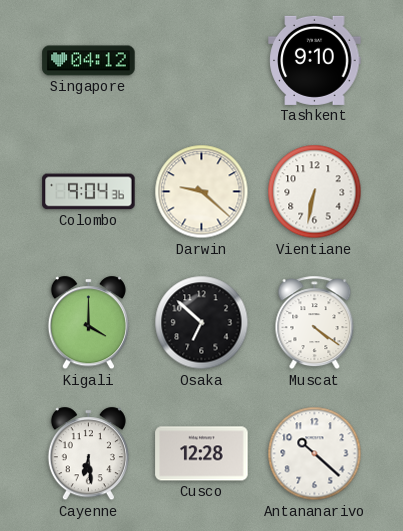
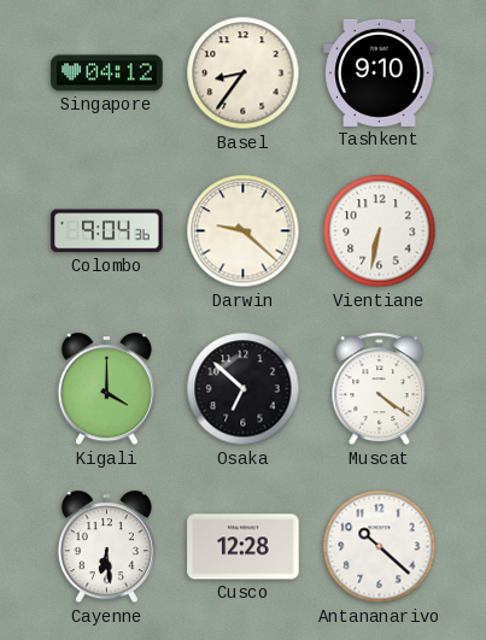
Basel: none -> 8:36 (244, 74)
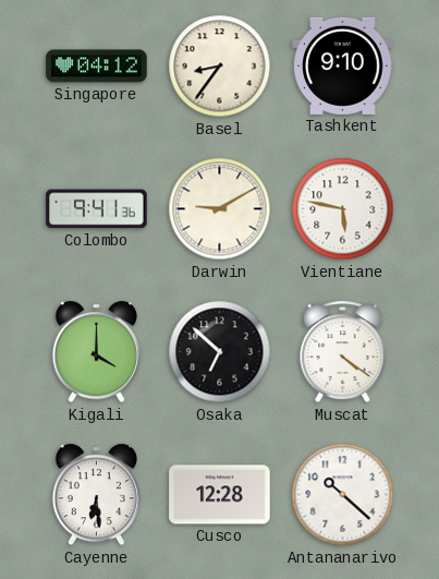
Colombo: 9:04 -> 9:41 (97, 209)
Darwin: 9:22 -> 9:10 (220, 209)
Vientiane: 6:32 -> 5:47 (343, 209)
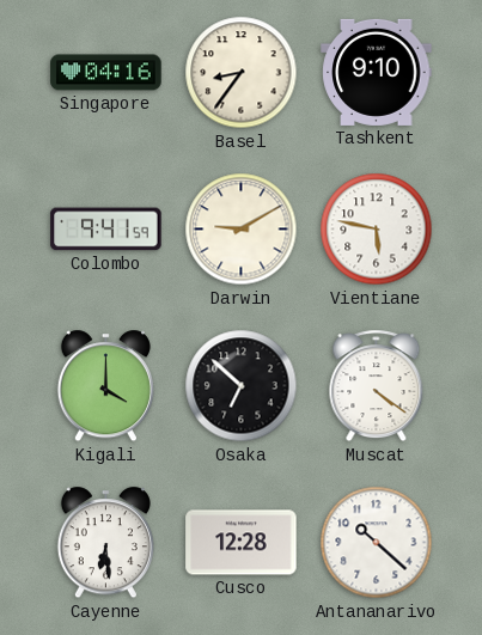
Singapore: 04:12 -> 04:16 (106, 73)
Colombo: 9:41:36 -> 9:41:59 (106, 230)
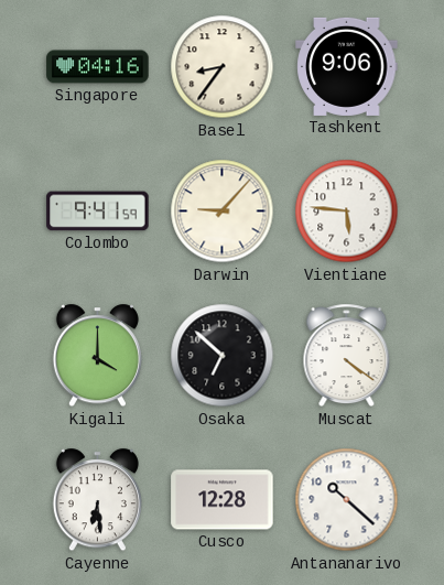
Tashkent: 9:10 -> 9:06 (347, 66)
Darwin: 9:10 -> 9:07 (223, 212)
Vientiane: 5:47 -> 5:46 (347, 212)
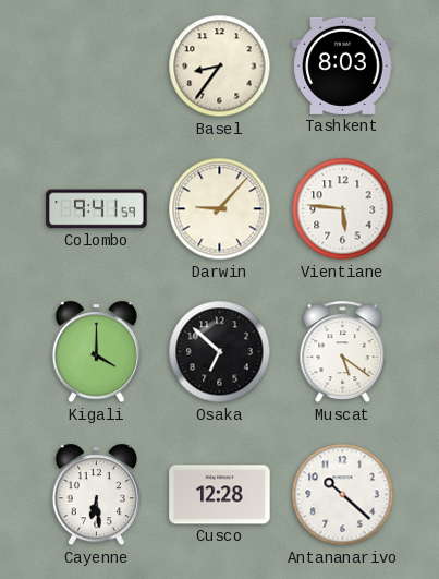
Singapore: 04:16 -> none (98, 67)
Tashkent: 9:06 -> 8:03 (343, 65)
Muscat: 4:21 -> 5:21 (343, 352)
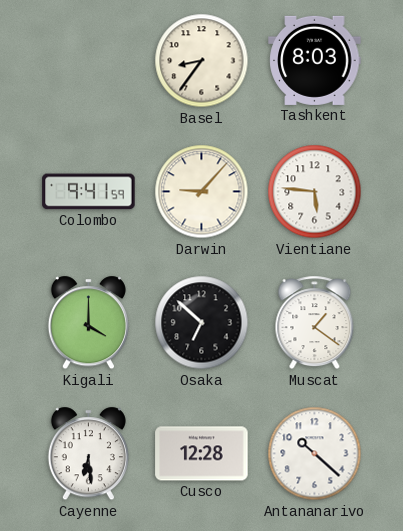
Muscat: 5:21 -> 1:21 (315, 323)
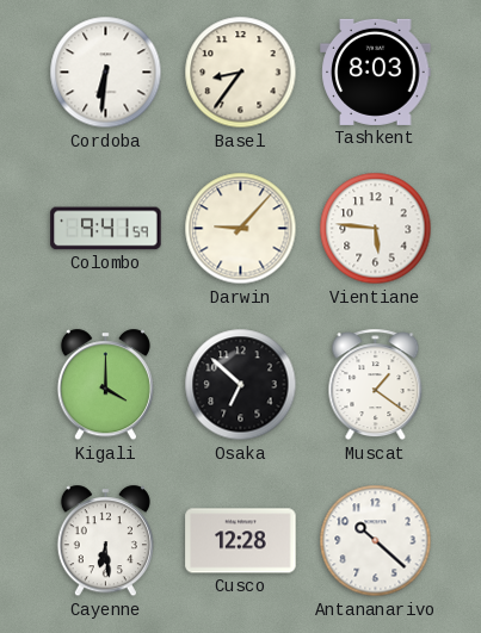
Cordoba: none -> 6:31 (106, 73)
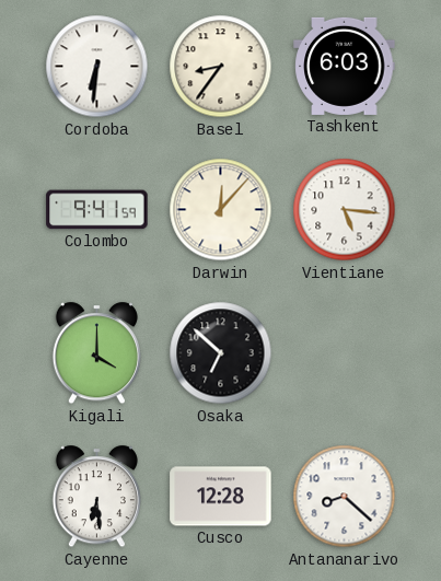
Tashkent: 8:03 -> 6:03 (345, 66)
Darwin: 9:07 -> 12:07 (221, 210)
Vientiane: 5:46 -> 5:16 (345, 210)
Muscat: 1:21 -> none (376, 385)
Antananarivo: 10:22 -> 8:22 (345, 497)
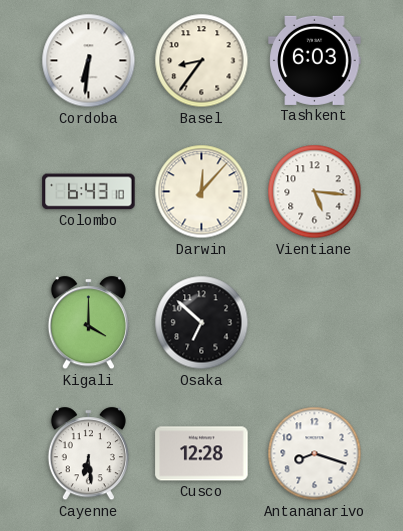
Colombo: 9:41 -> 6:43 (89, 192)
Antananarivo: 8:22 -> 8:18 (315, 454)
